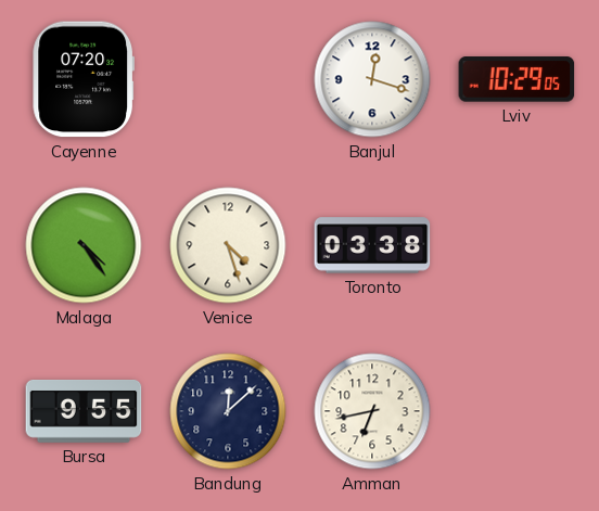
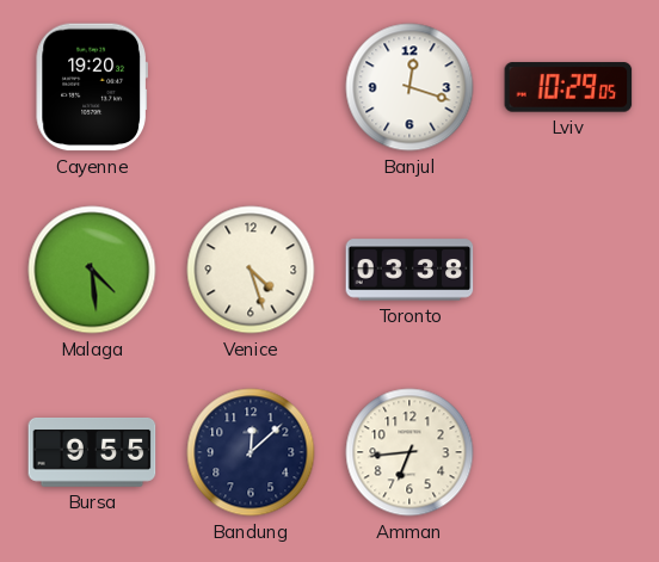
Cayenne: 07:20 -> 19:20 (92, 87)
Malaga: 4:24 -> 4:29 (92, 270)
Amman: 6:43 -> 6:44 (409, 452)
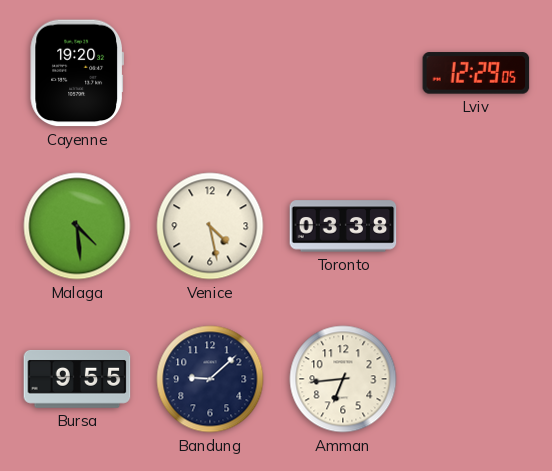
Banjul: 12:18 -> none (409, 87)
Lviv: 10:29 -> 12:29 (476, 73)
Venice: 4:27 -> 4:28 (210, 226)
Bandung: 12:08 -> 9:08 (210, 379)
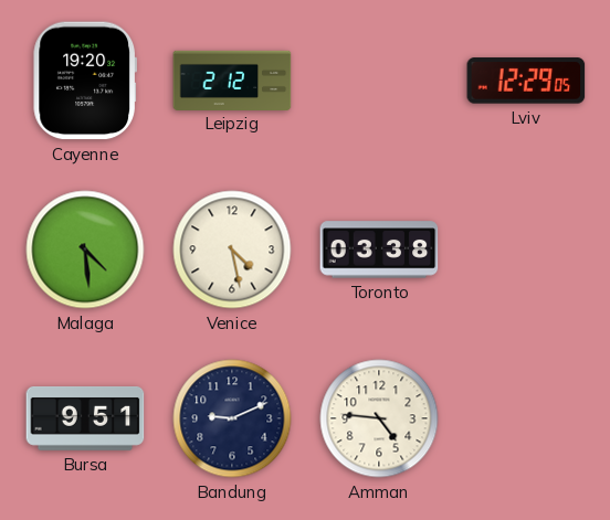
Leipzig: none -> 2:12 (232, 79)
Bursa: 9:55 -> 9:51 (85, 420)
Bandung: 9:08 -> 9:11 (232, 418)
Amman: 6:44 -> 4:46 (379, 418)
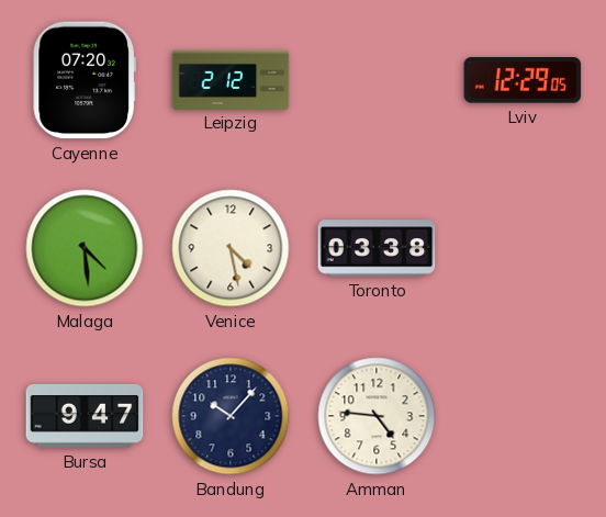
Cayenne: 19:20 -> 07:20 (85, 80)
Bursa: 9:51 -> 9:47 (85, 417)
Bandung: 9:11 -> 10:07 (231, 416)
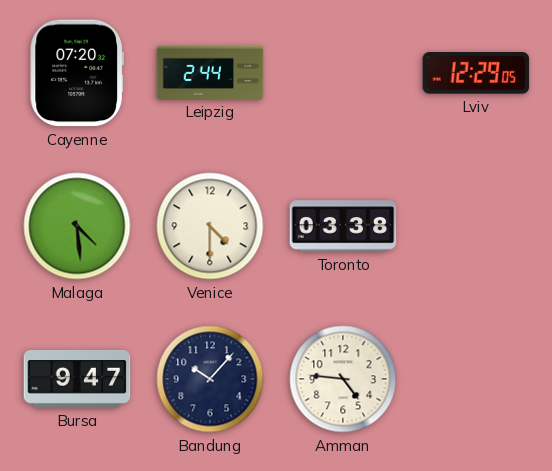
Leipzig: 2:12 -> 2:44 (210, 72)
Venice: 4:28 -> 4:30 (210, 226)
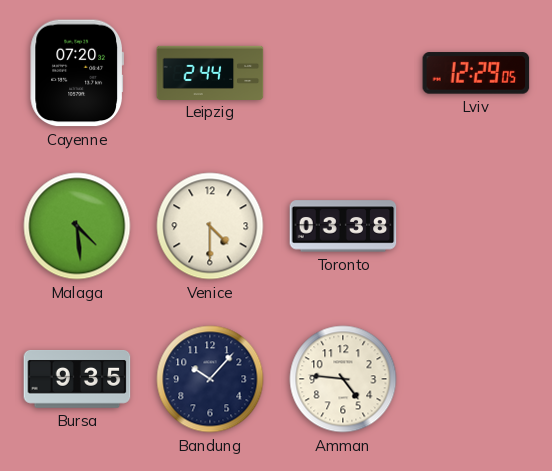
Bursa: 9:47 -> 9:35 (77, 380)
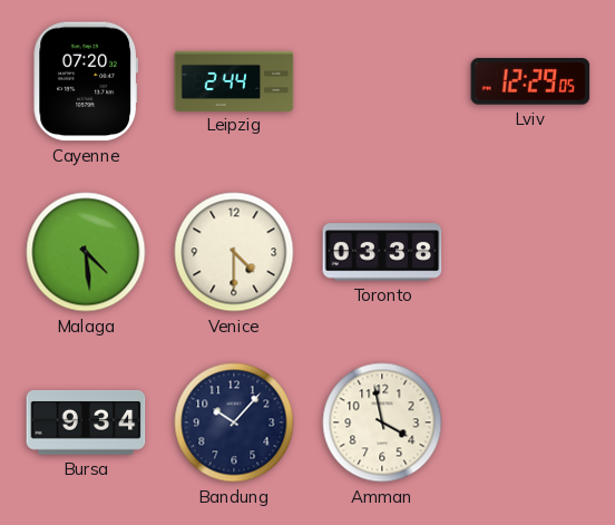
Bursa: 9:35 -> 9:34 (86, 424)
Amman: 4:46 -> 3:58 (382, 422)
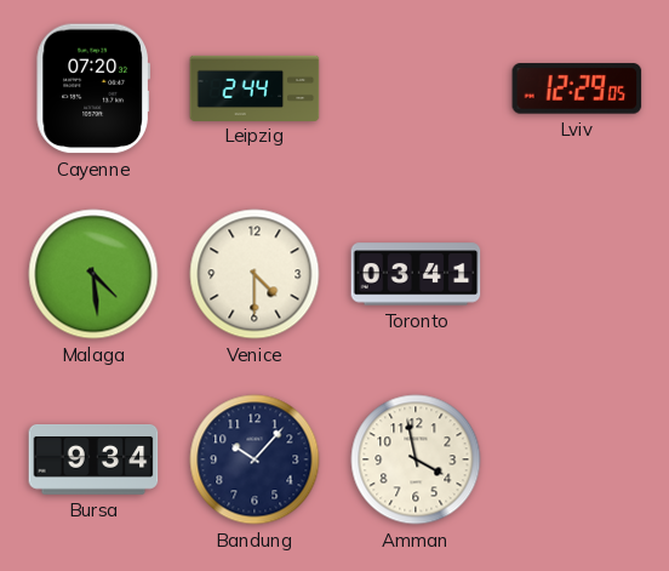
Toronto: 03:38 -> 03:41 (416, 274)
